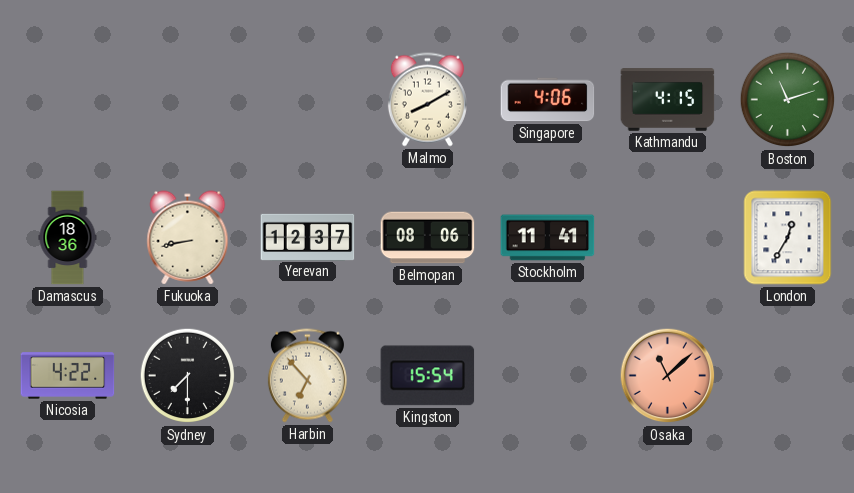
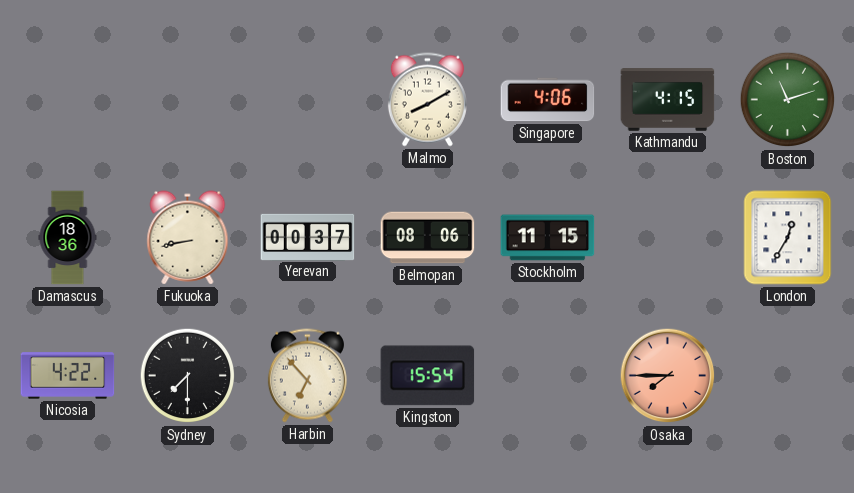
Yerevan: 12:37 -> 00:37 (308, 237)
Stockholm: 11:41 -> 11:15 (548, 238)
Osaka: 11:08 -> 7:45 (668, 376)
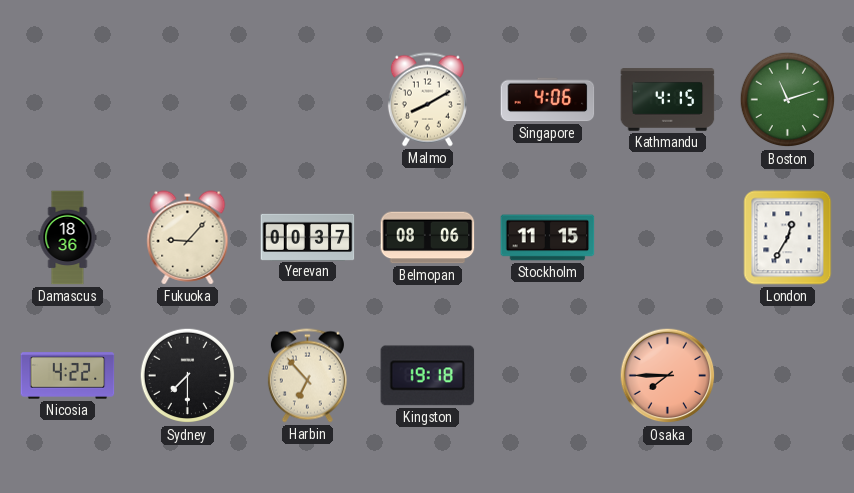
Fukuoka: 8:43 -> 9:07 (188, 238)
Kingston: 15:54 -> 19:18 (428, 376)
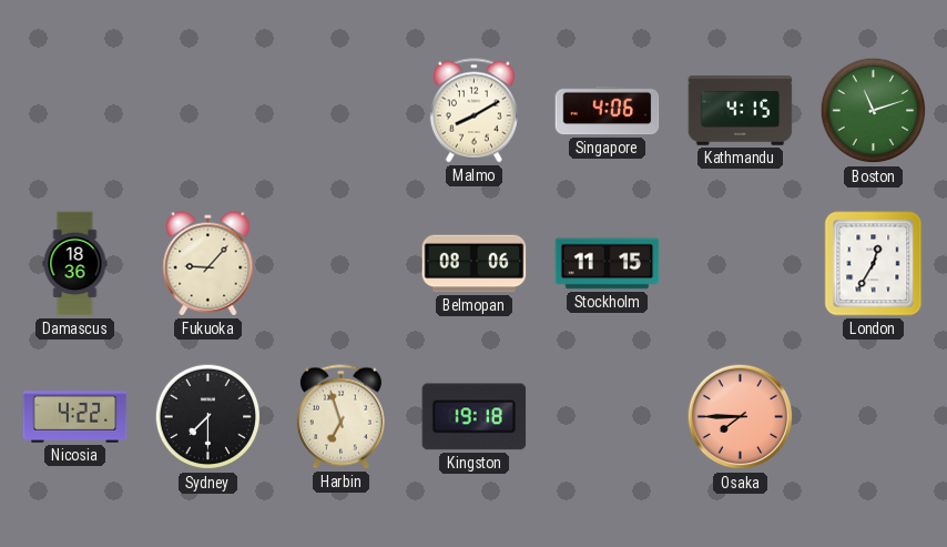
Yerevan: 00:37 -> none (308, 237)
Harbin: 6:53 -> 6:57 (340, 417)
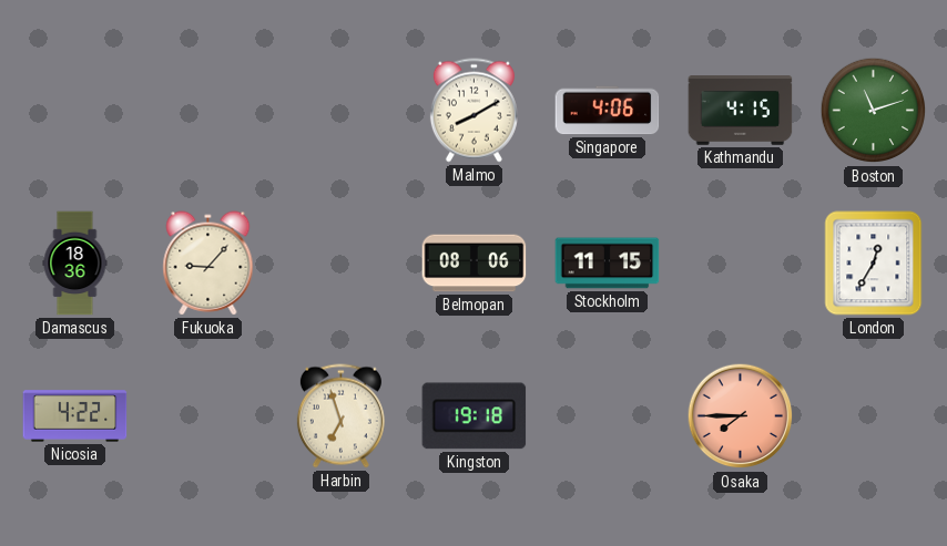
Sydney: 7:30 -> none (208, 417)
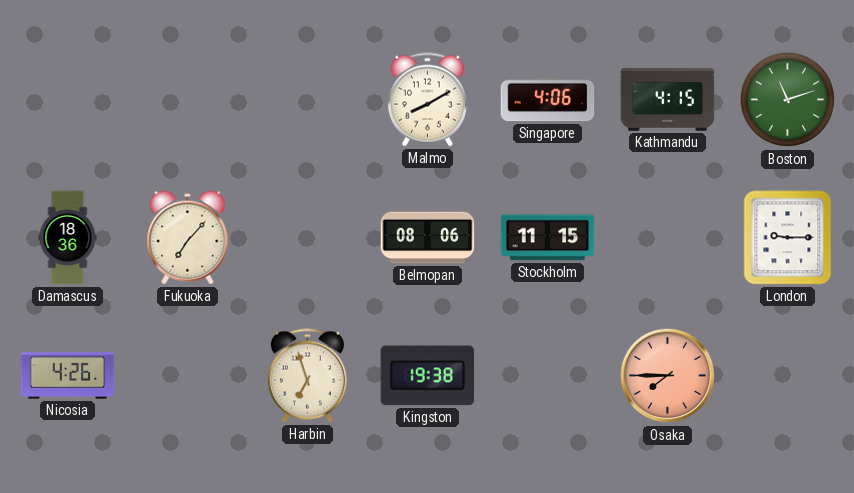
Fukuoka: 9:07 -> 7:07 (188, 238)
London: 12:35 -> 9:15 (788, 238)
Nicosia: 4:22 -> 4:26 (68, 376)
Kingston: 19:18 -> 19:38 (428, 376)
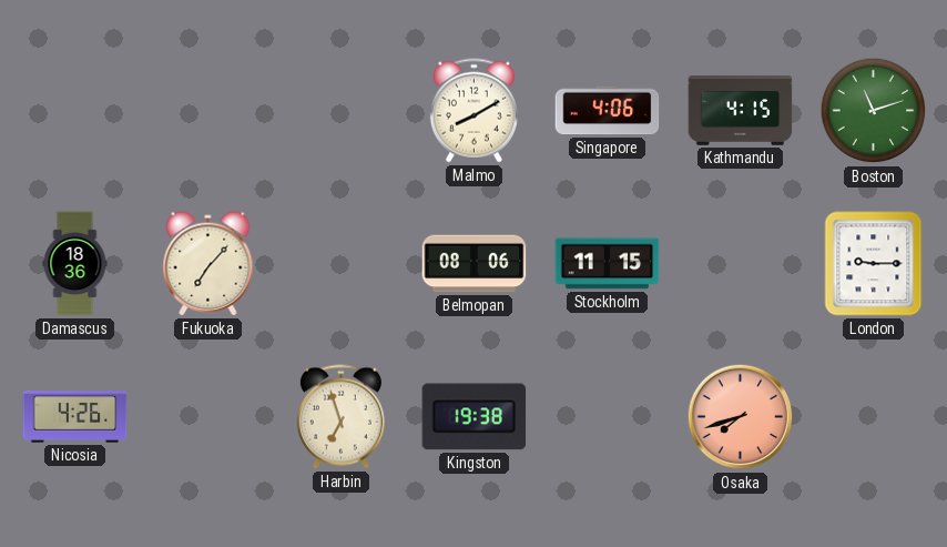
Osaka: 7:45 -> 7:42 (741, 417)
